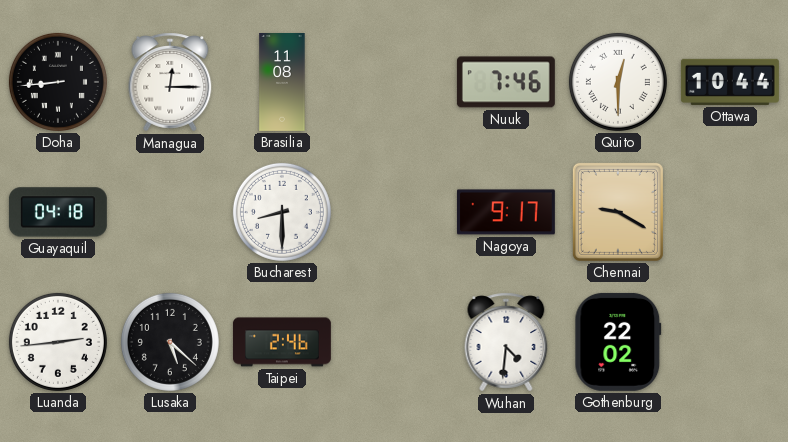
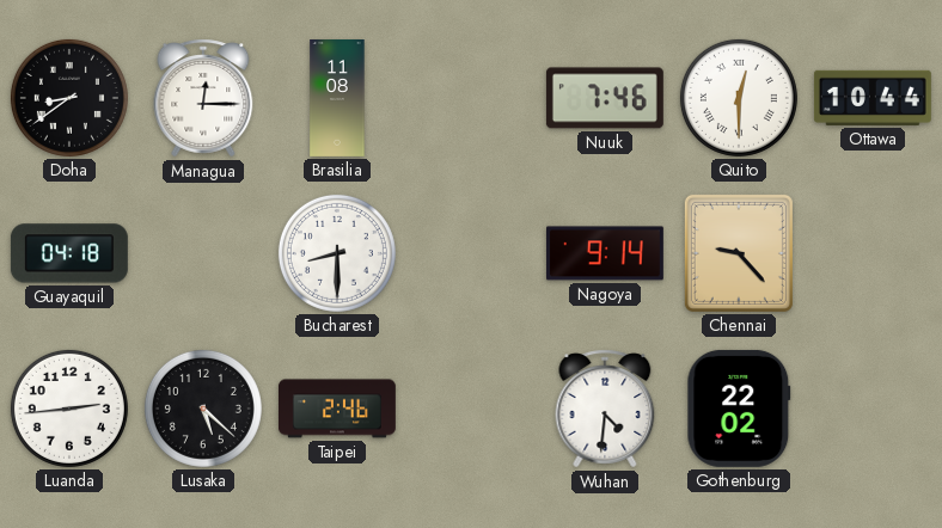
Doha: 8:44 -> 8:39 (69, 98)
Nagoya: 9:17 -> 9:14 (605, 253)
Chennai: 9:20 -> 9:23 (739, 253)
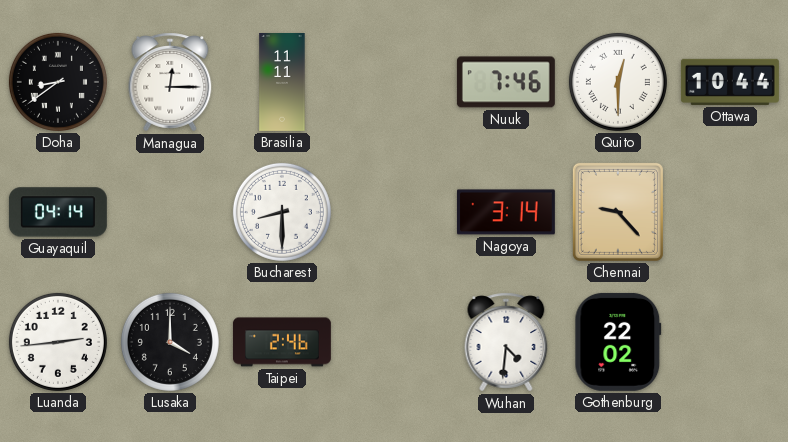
Brasilia: 11:08 -> 11:11 (282, 83)
Guayaquil: 04:18 -> 04:14 (58, 212)
Nagoya: 9:14 -> 3:14 (506, 212)
Lusaka: 5:22 -> 4:00 (170, 342)
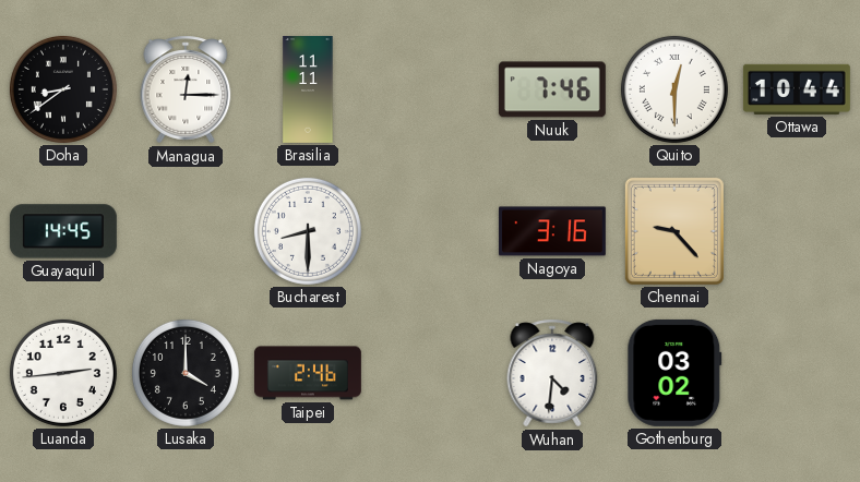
Guayaquil: 04:14 -> 14:45 (63, 231)
Nagoya: 3:14 -> 3:16 (552, 231)
Gothenburg: 22:02 -> 03:02 (674, 373)
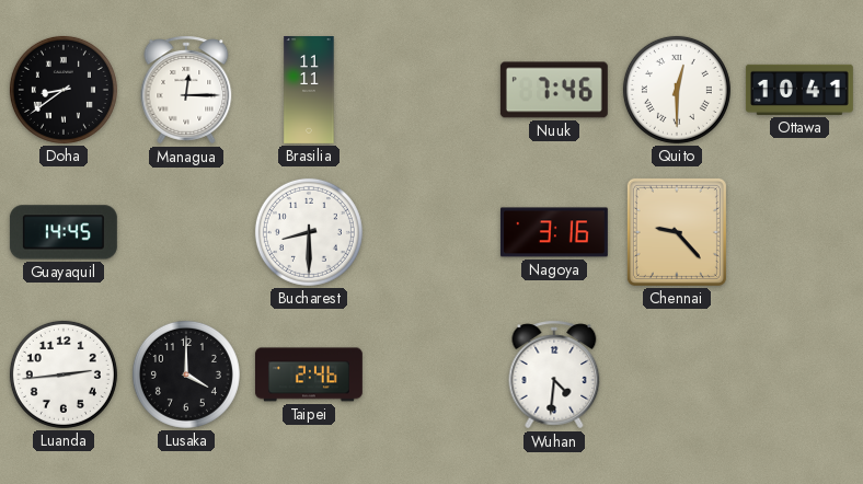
Ottawa: 10:44 -> 10:41 (799, 90)
Gothenburg: 03:02 -> none (674, 373)
